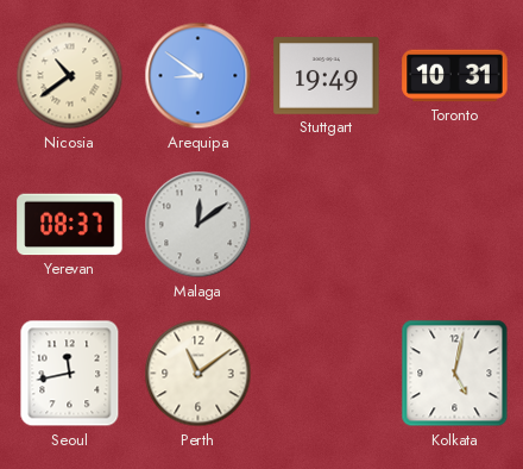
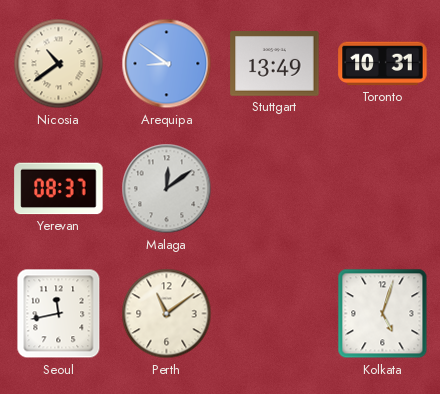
Stuttgart: 19:49 -> 13:49 (275, 64)
Kolkata: 5:02 -> 5:03 (383, 314)
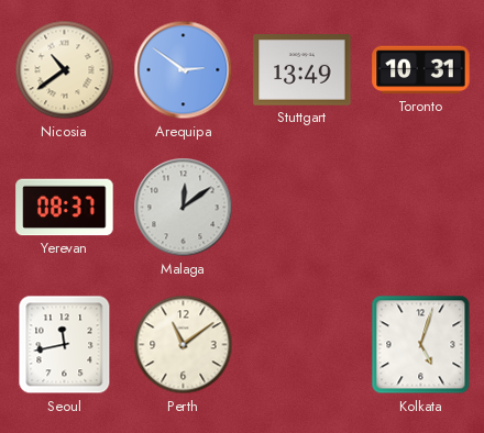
Arequipa: 8:51 -> 2:51 (184, 70)
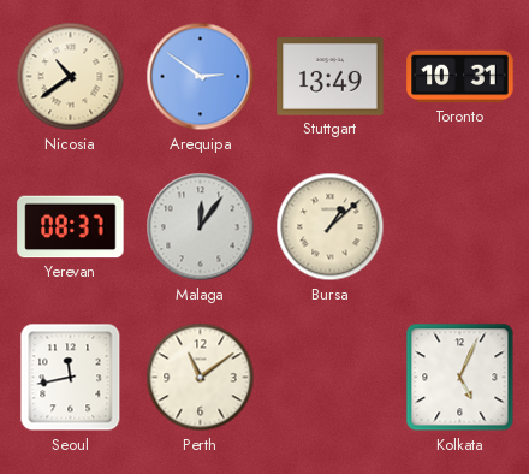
Malaga: 12:09 -> 12:06 (201, 227)
Bursa: none -> 1:08 (331, 227)
Kolkata: 5:03 -> 5:04 (460, 378)
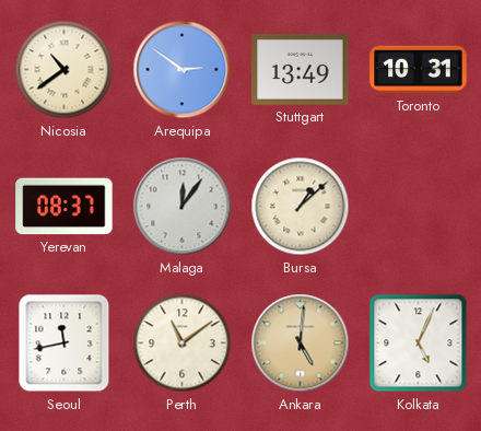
Ankara: none -> 5:01 (301, 343)
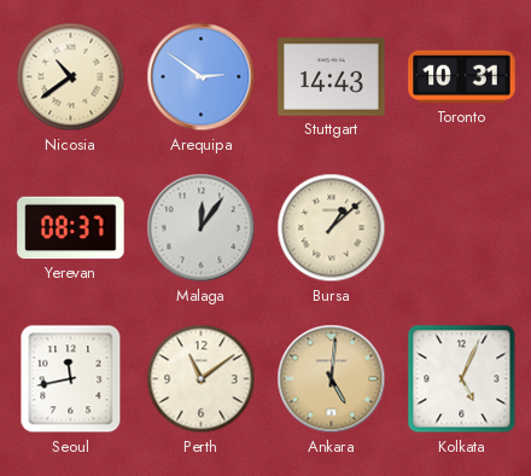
Stuttgart: 13:49 -> 14:43 (332, 77)
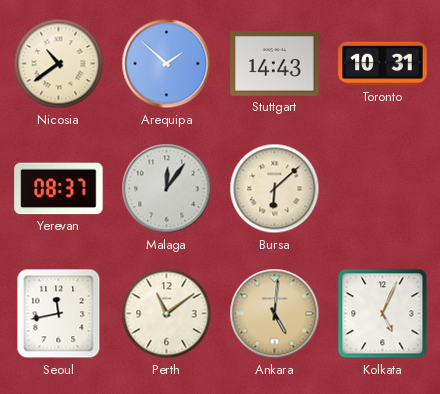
Arequipa: 2:51 -> 1:52 (167, 64)
Bursa: 1:08 -> 6:08 (275, 189)
